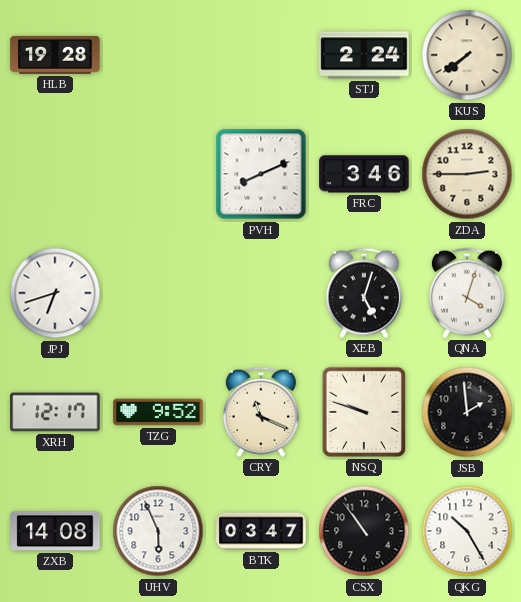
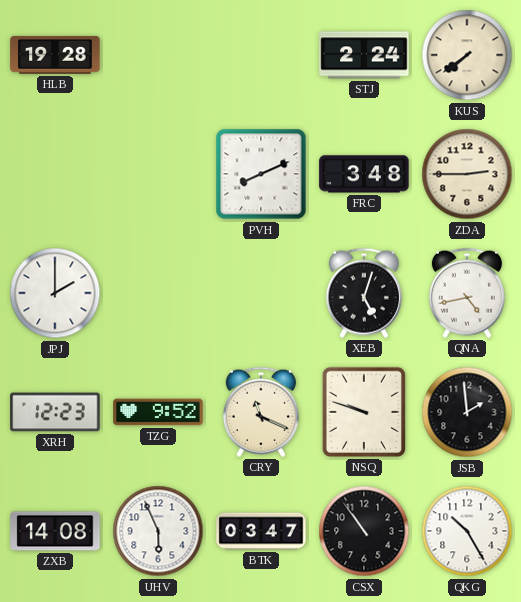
FRC: 3:46 -> 3:48 (364, 174)
JPJ: 6:42 -> 2:00 (55, 293)
QNA: 4:03 -> 4:43 (467, 293)
XRH: 12:17 -> 12:23 (55, 412)
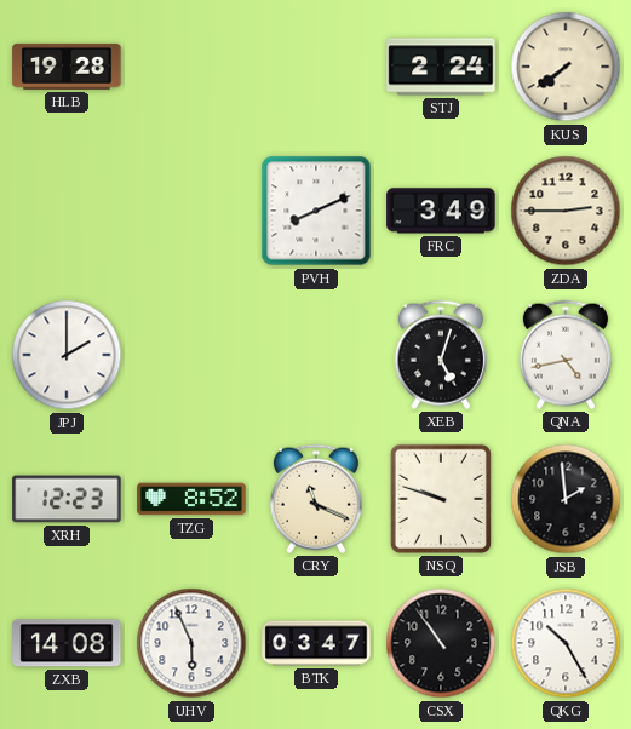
FRC: 3:48 -> 3:49 (441, 211)
TZG: 9:52 -> 8:52 (191, 499)
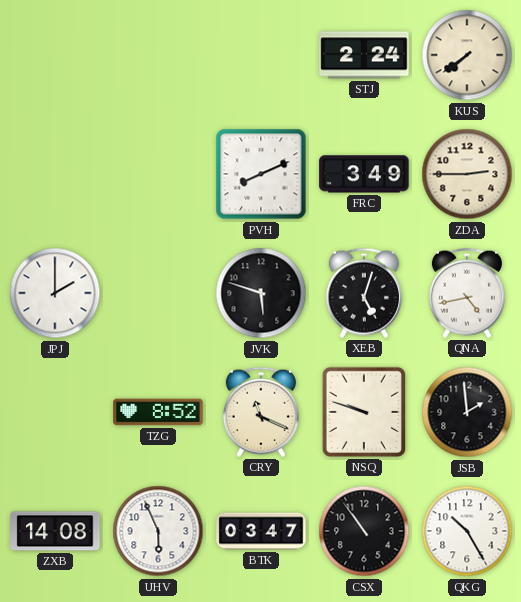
HLB: 19:28 -> none (67, 67)
JVK: none -> 5:48 (261, 293)
XRH: 12:23 -> none (67, 499)
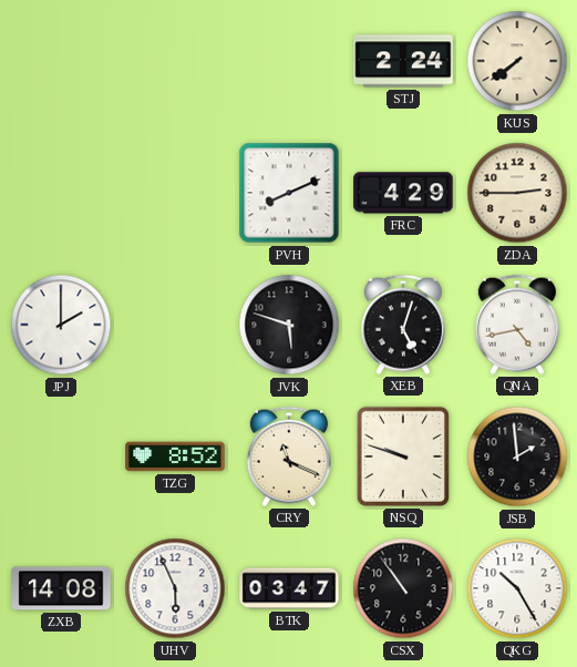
FRC: 3:49 -> 4:29 (403, 193)
